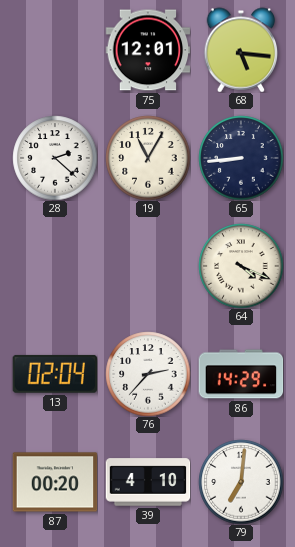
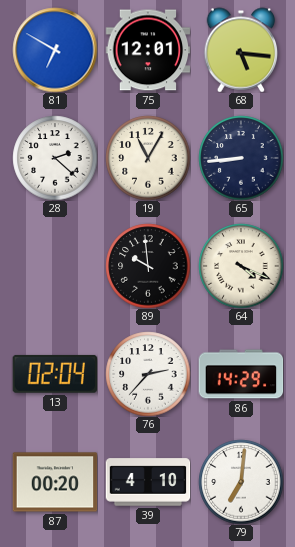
81: none -> 6:50 (55, 50)
89: none -> 9:59 (148, 266)
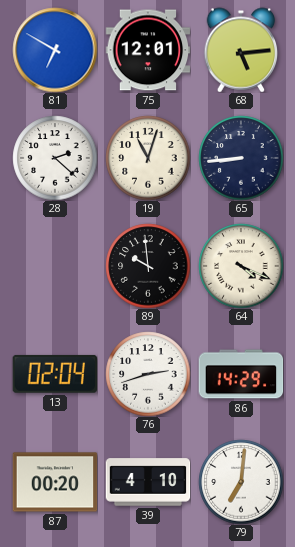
68: 5:16 -> 5:14 (241, 50)
19: 11:05 -> 11:03 (148, 158)
76: 2:37 -> 2:42 (148, 374)
